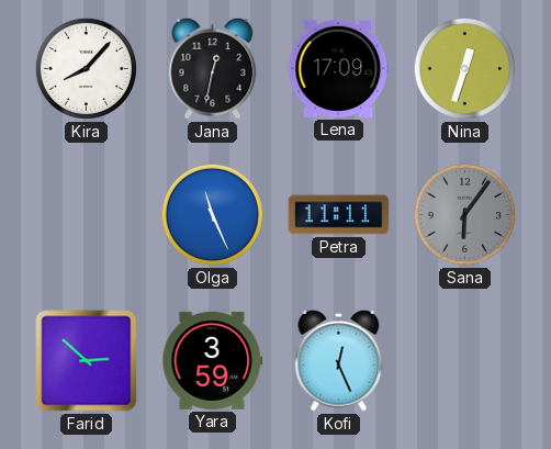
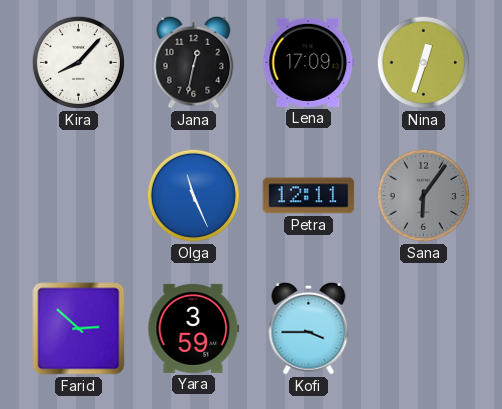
Petra: 11:11 -> 12:11 (309, 196)
Kofi: 12:26 -> 3:45 (309, 328)
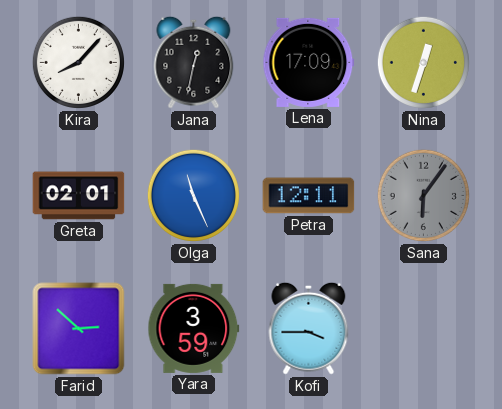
Greta: none -> 02:01 (79, 196)
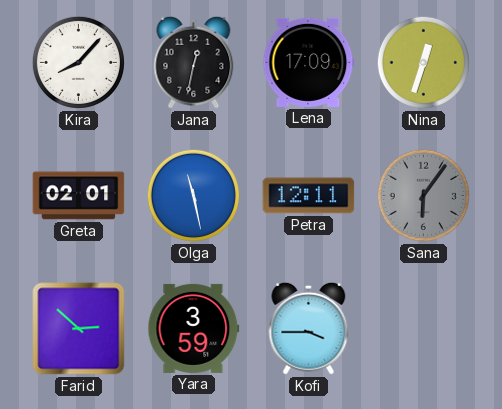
Olga: 11:26 -> 11:28 (193, 195)
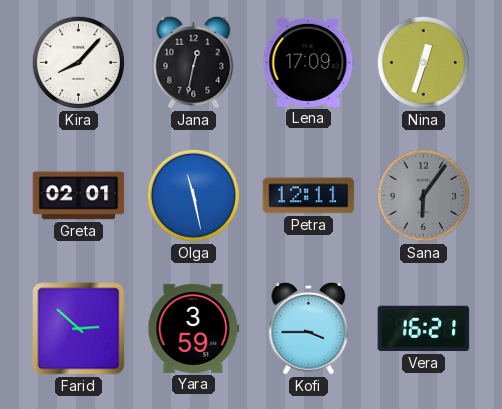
Vera: none -> 16:21 (424, 329)
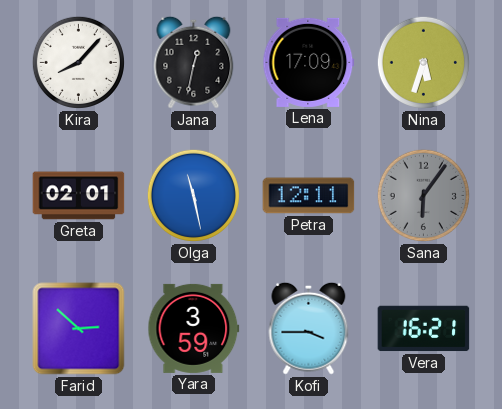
Nina: 12:33 -> 5:33 (423, 62)
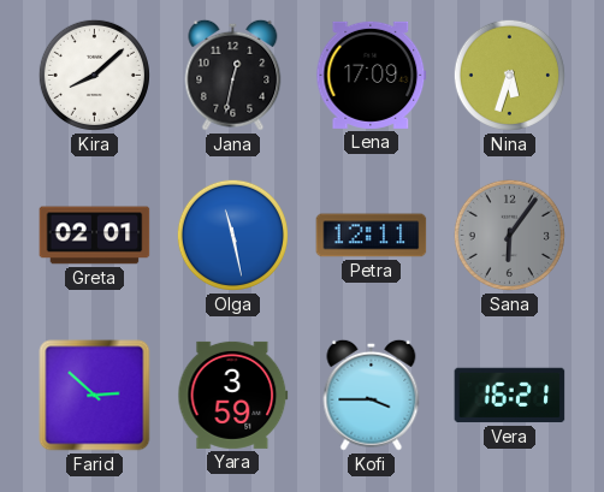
Kira: 8:07 -> 8:08 (94, 75)
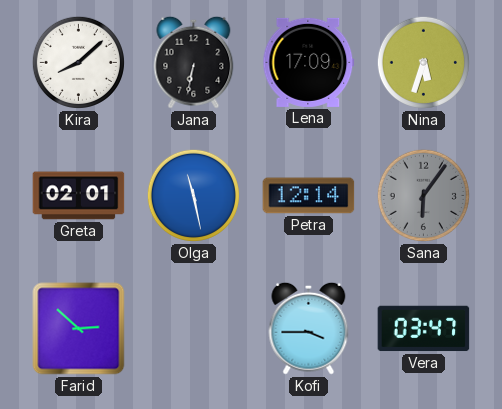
Jana: 12:32 -> 6:32 (194, 62)
Petra: 12:11 -> 12:14 (309, 196)
Yara: 3:59 -> none (233, 395)
Vera: 16:21 -> 03:47 (424, 329)
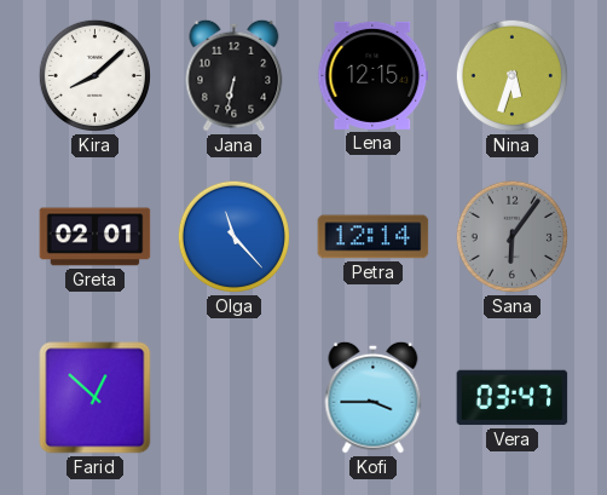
Lena: 17:09 -> 12:15 (374, 75)
Olga: 11:28 -> 11:23 (233, 236)
Farid: 2:52 -> 12:52 (96, 398)
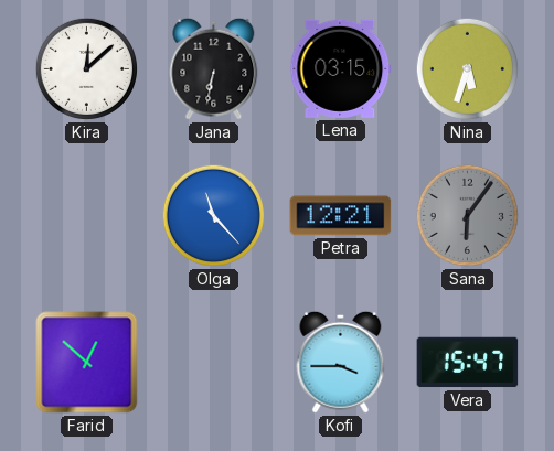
Kira: 8:08 -> 12:08 (86, 68)
Lena: 12:15 -> 03:15 (341, 68)
Greta: 02:01 -> none (96, 237)
Petra: 12:14 -> 12:21 (341, 216)
Vera: 03:47 -> 15:47 (468, 363)
